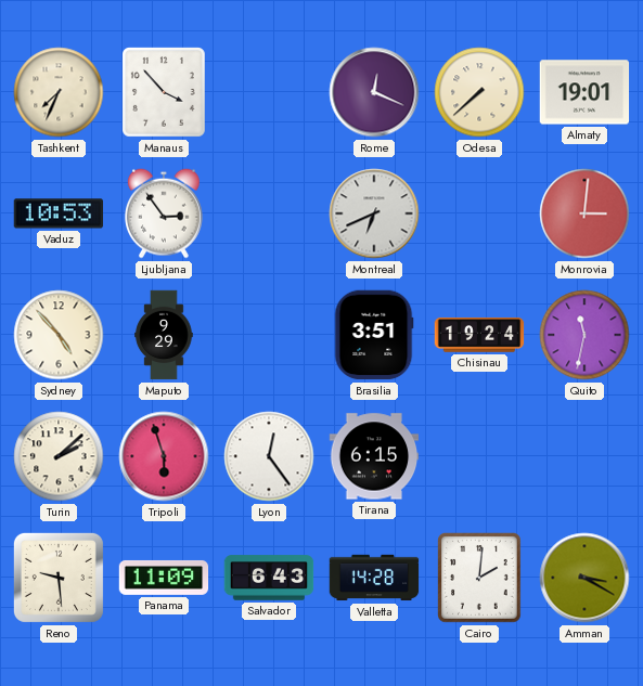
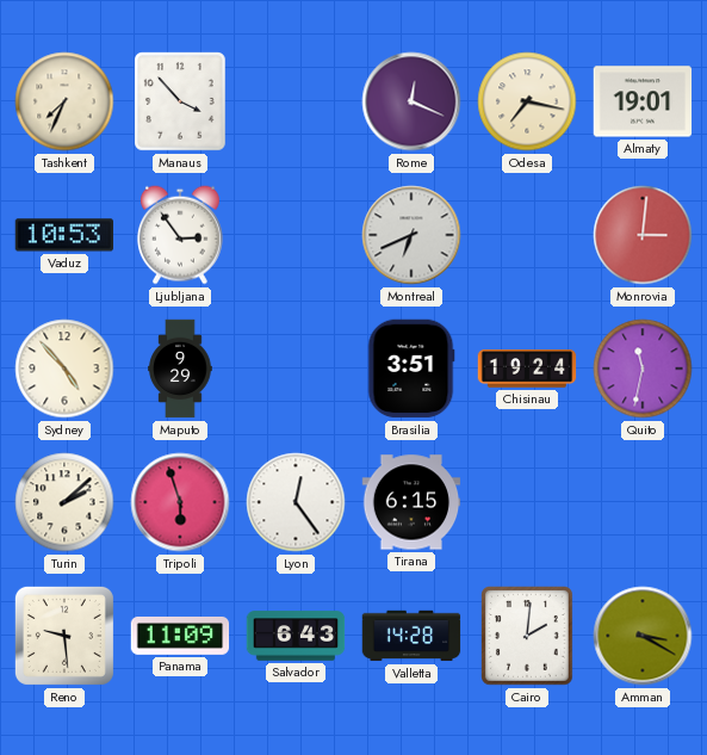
Odesa: 7:38 -> 7:17 (527, 101)
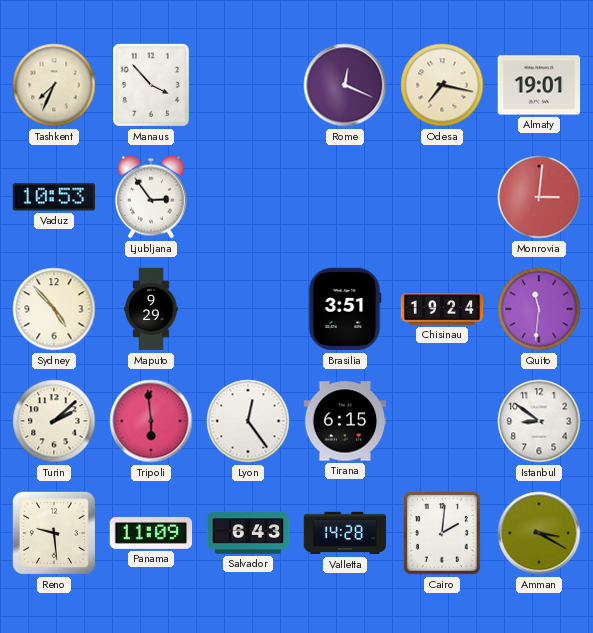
Montreal: 6:41 -> none (411, 235)
Quito: 11:32 -> 11:31 (539, 309)
Tripoli: 5:57 -> 5:59 (151, 421)
Istanbul: none -> 8:51 (539, 421)
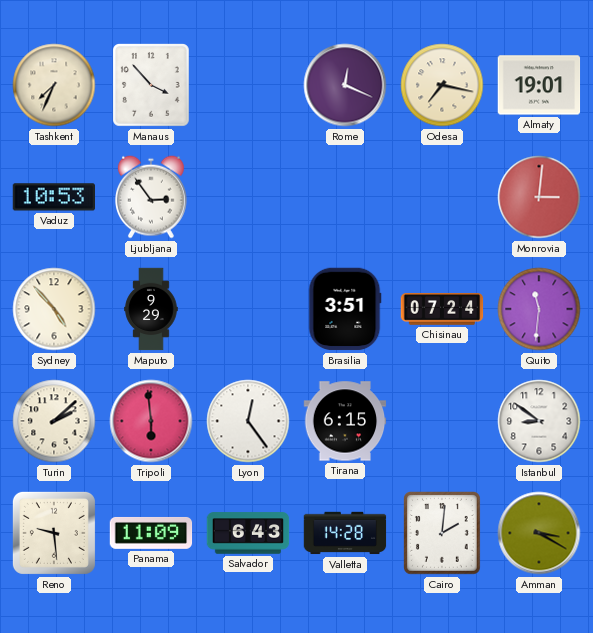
Chisinau: 19:24 -> 07:24 (442, 309)
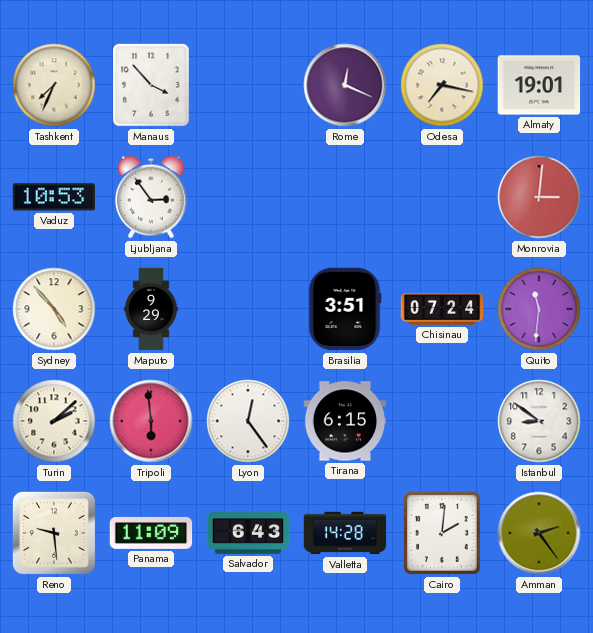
Amman: 3:20 -> 2:24 (539, 533)
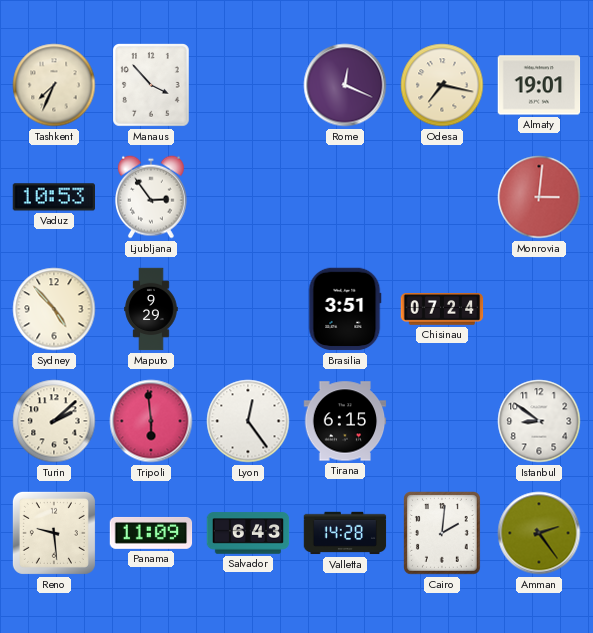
Quito: 11:31 -> none (539, 309)
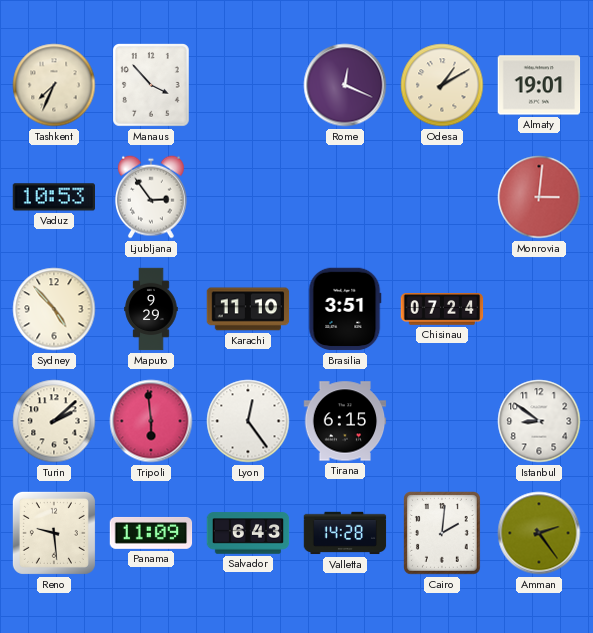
Odesa: 7:17 -> 1:10 (442, 85)
Karachi: none -> 11:10 (248, 309)
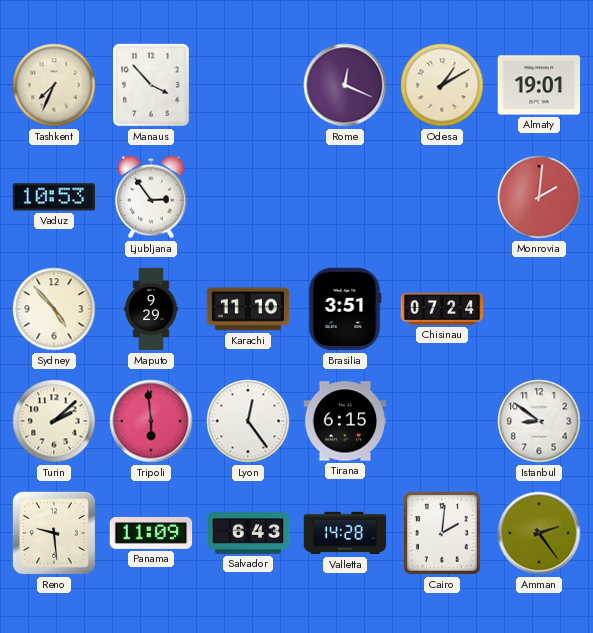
Monrovia: 3:01 -> 2:01 (539, 197)
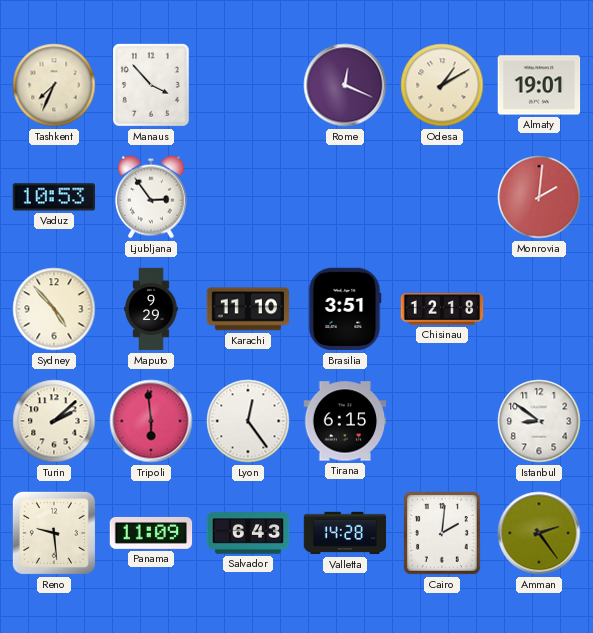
Chisinau: 07:24 -> 12:18 (442, 309)
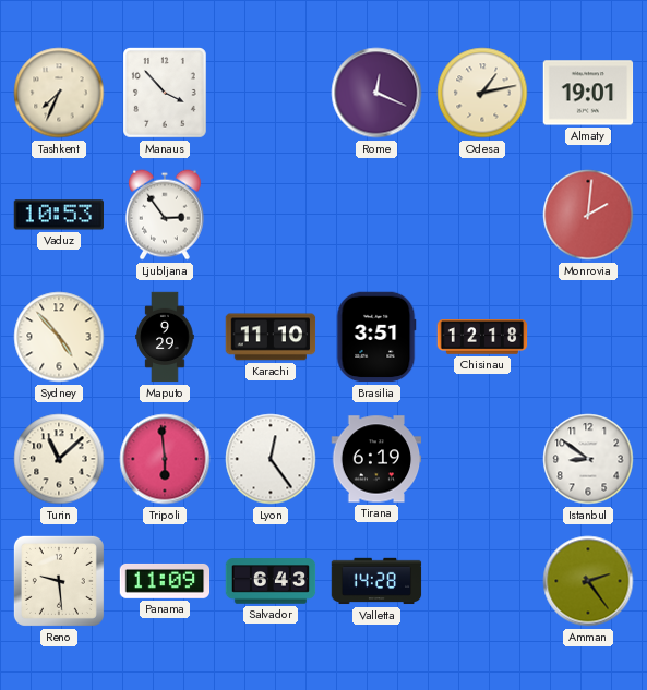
Odesa: 1:10 -> 1:13 (482, 93)
Turin: 2:08 -> 11:08 (59, 459)
Tirana: 6:15 -> 6:19 (376, 459)
Cairo: 2:01 -> none (443, 534)
